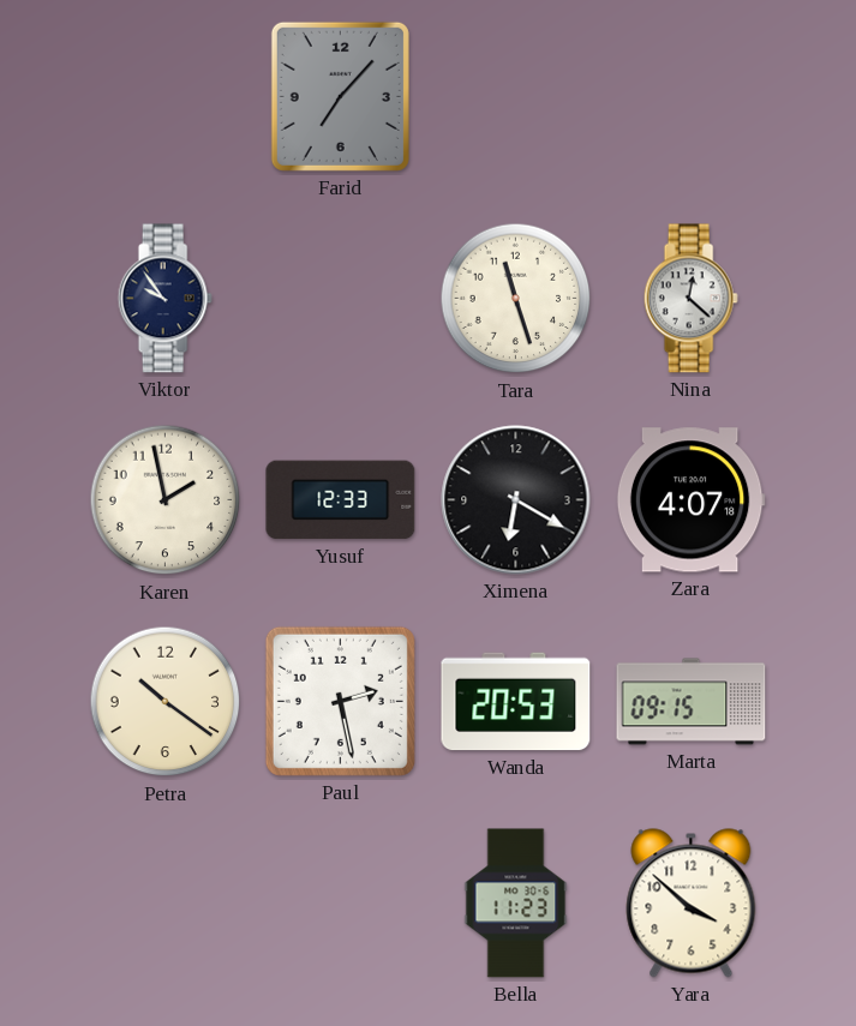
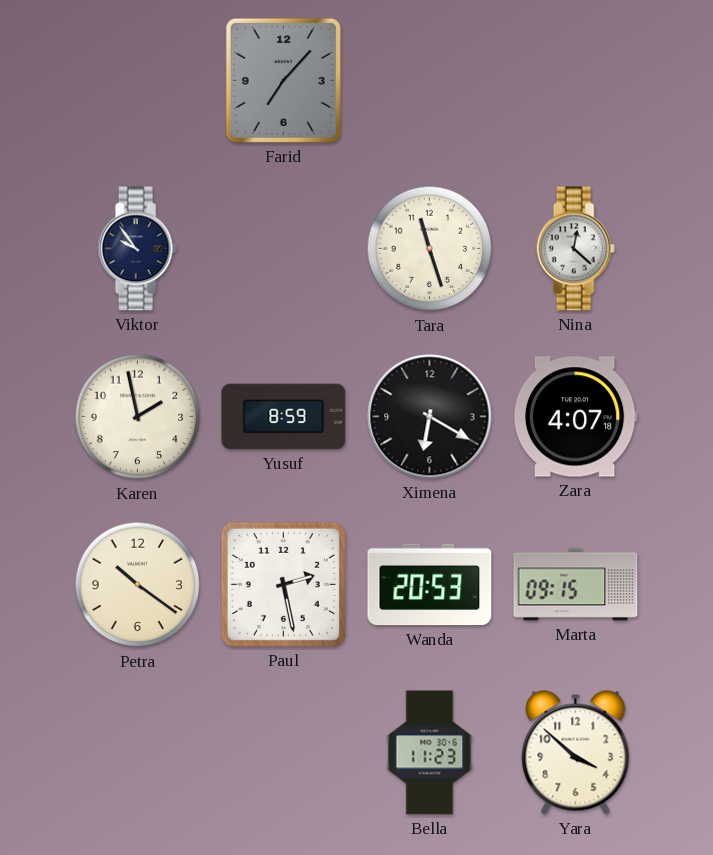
Yusuf: 12:33 -> 8:59 (284, 417)
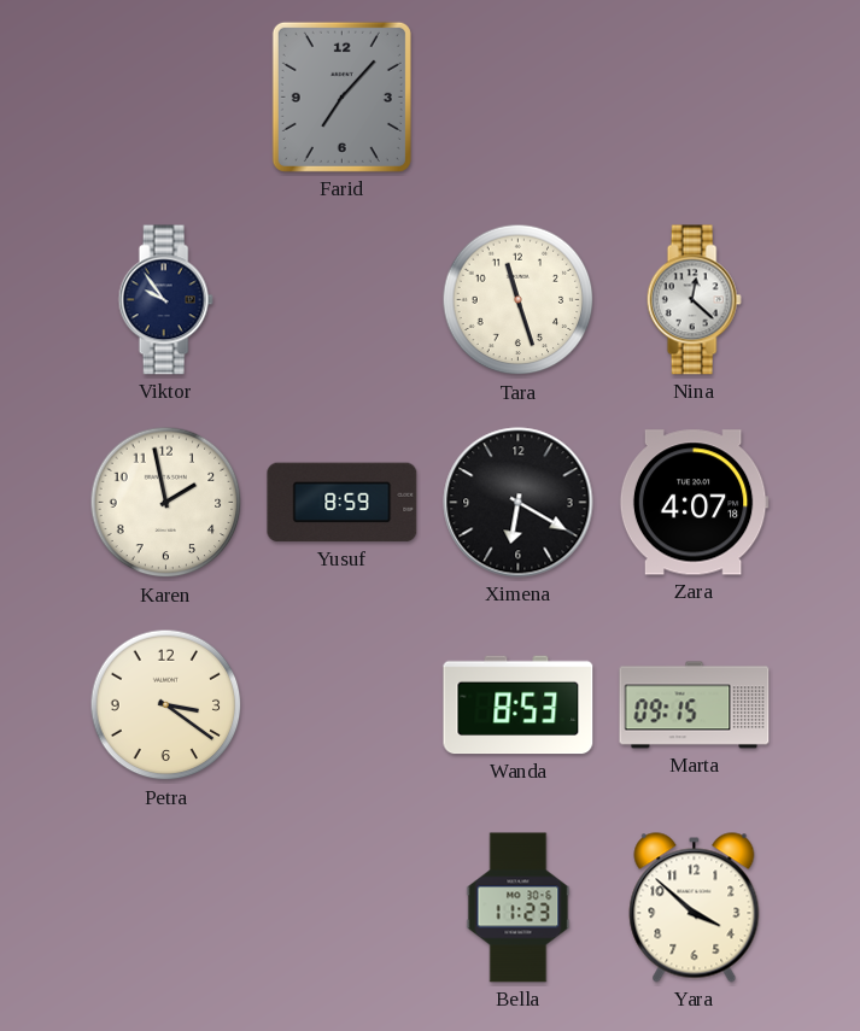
Petra: 10:21 -> 3:21 (166, 705)
Paul: 2:28 -> none (283, 584)
Wanda: 20:53 -> 8:53 (519, 705)
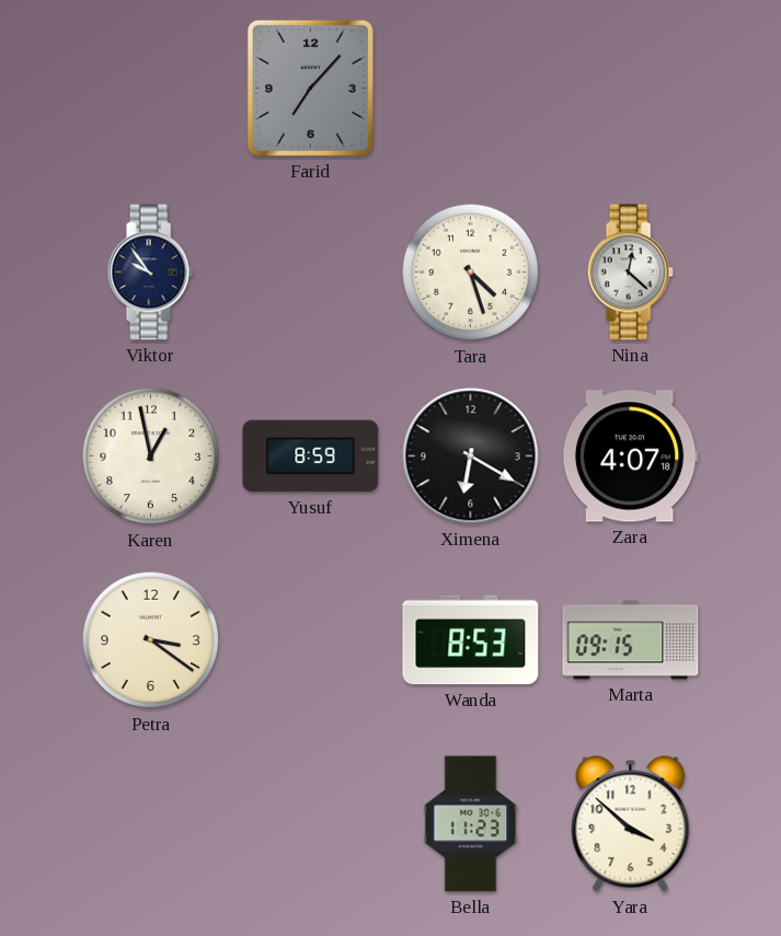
Tara: 11:27 -> 4:27 (471, 273)
Karen: 1:58 -> 12:58 (151, 457)
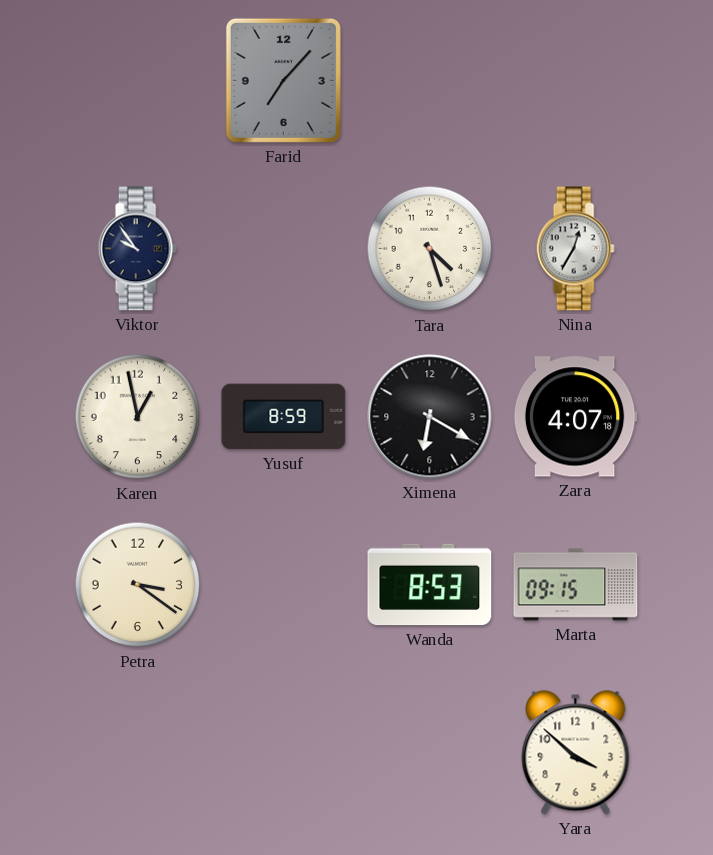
Nina: 12:22 -> 12:35 (575, 249)
Bella: 11:23 -> none (471, 824)
